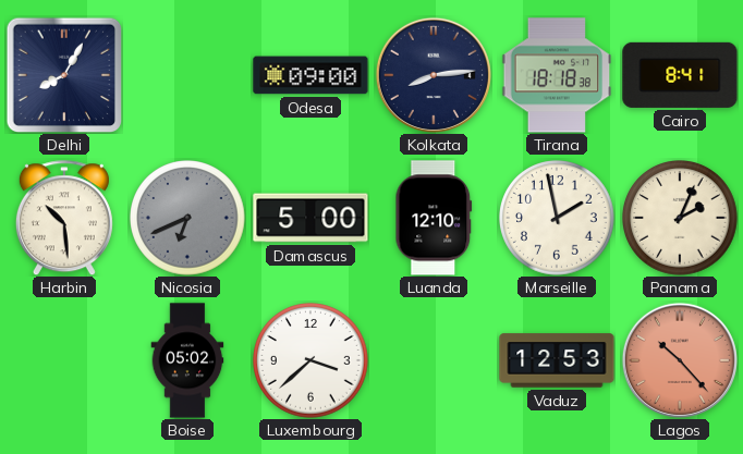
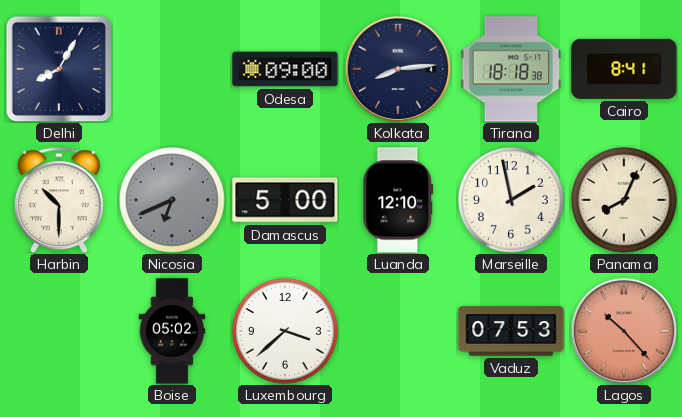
Harbin: 10:29 -> 10:30 (59, 200)
Panama: 2:04 -> 8:04 (624, 201)
Vaduz: 12:53 -> 07:53 (511, 331)
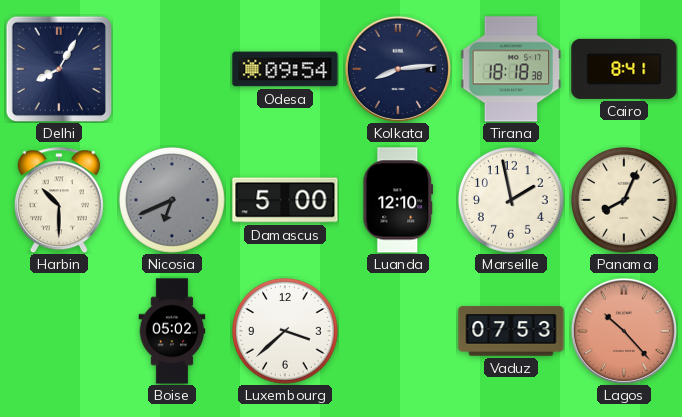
Odesa: 09:00 -> 09:54 (285, 69)
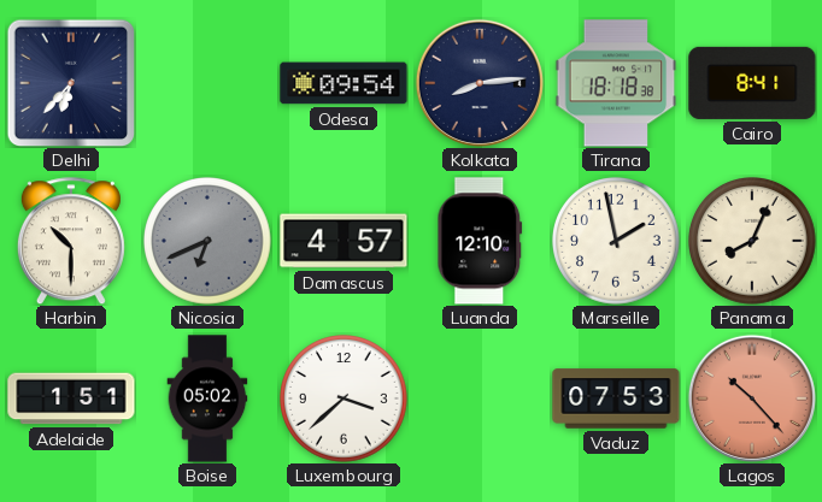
Delhi: 8:05 -> 6:37 (71, 83)
Damascus: 5:00 -> 4:57 (344, 241)
Adelaide: none -> 1:51 (71, 398)
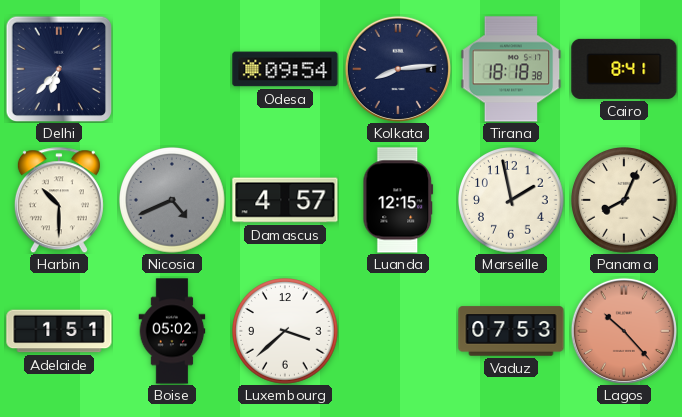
Nicosia: 6:41 -> 4:41 (172, 201)
Luanda: 12:10 -> 12:15 (398, 200)
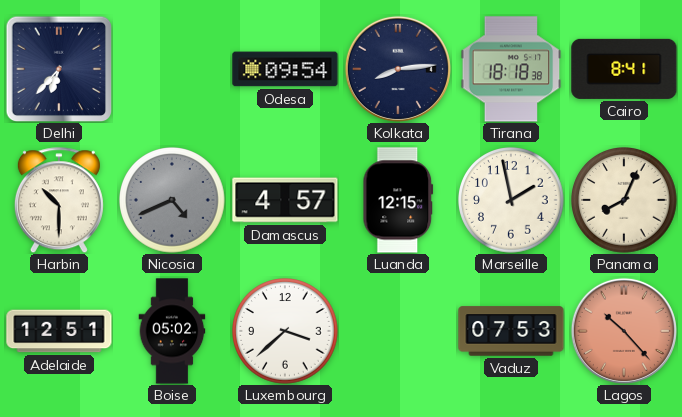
Adelaide: 1:51 -> 12:51 (59, 331)
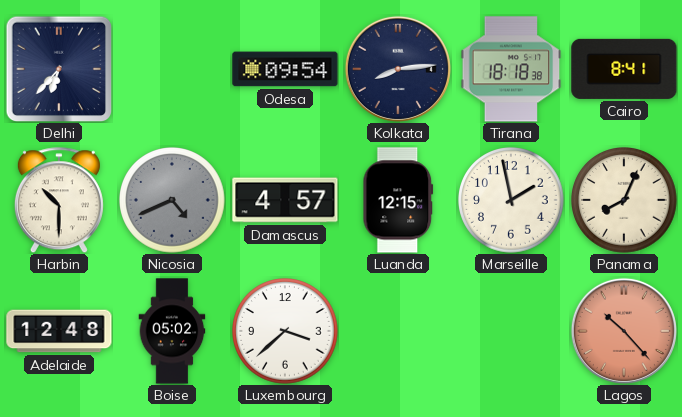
Adelaide: 12:51 -> 12:48 (59, 331)
Vaduz: 07:53 -> none (511, 331)
